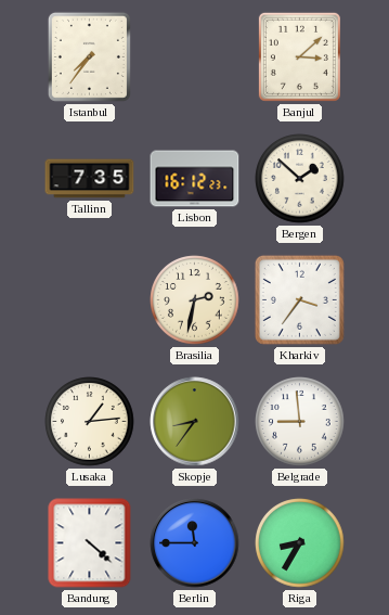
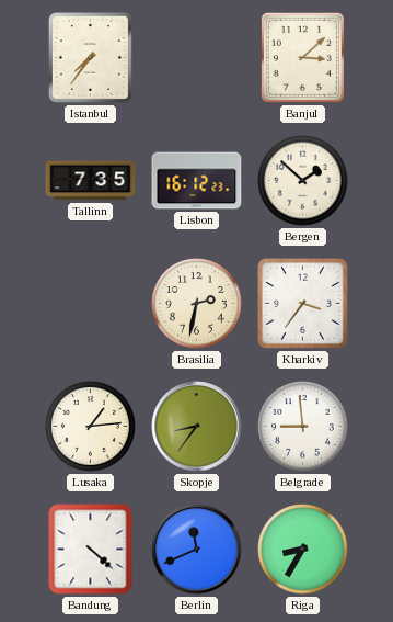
Berlin: 11:45 -> 11:41 (197, 550)
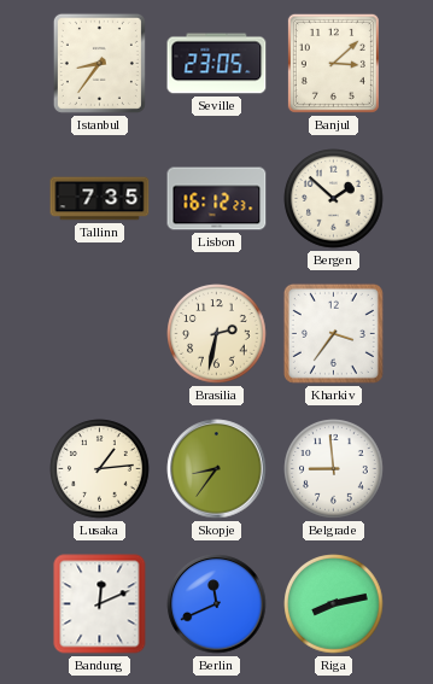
Istanbul: 7:36 -> 8:36 (99, 63)
Seville: none -> 23:05 (217, 64)
Bandung: 4:22 -> 12:11 (100, 604)
Riga: 8:35 -> 8:13 (334, 604)
